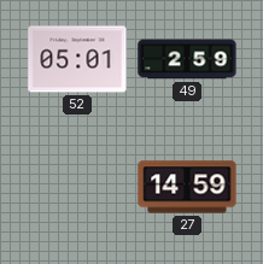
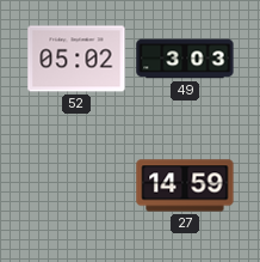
52: 05:01 -> 05:02 (76, 59)
49: 2:59 -> 3:03 (185, 59)
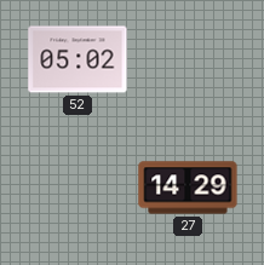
49: 3:03 -> none (185, 59)
27: 14:59 -> 14:29 (188, 188)
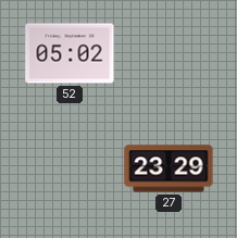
27: 14:29 -> 23:29 (169, 168)
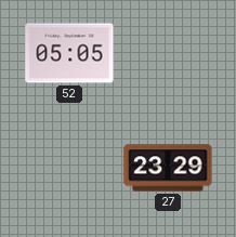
52: 05:02 -> 05:05 (69, 53)
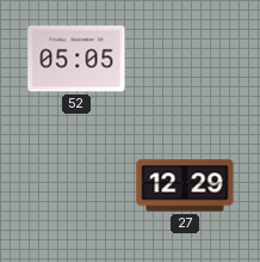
27: 23:29 -> 12:29 (185, 185)
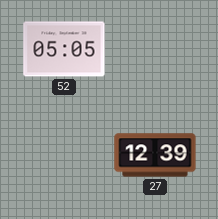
27: 12:29 -> 12:39 (155, 155)
